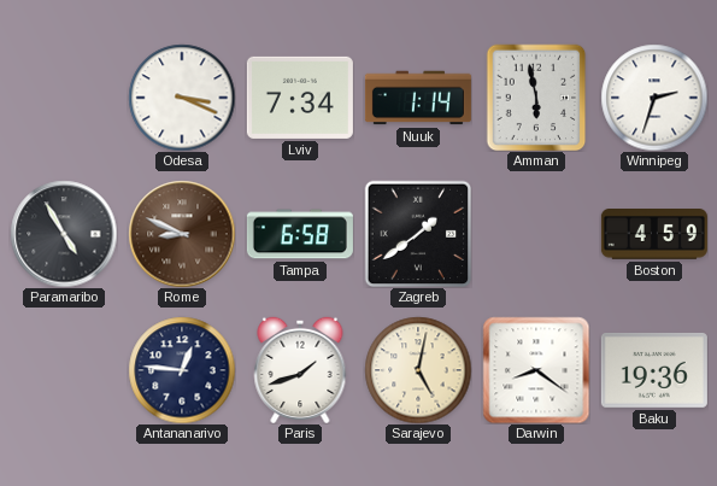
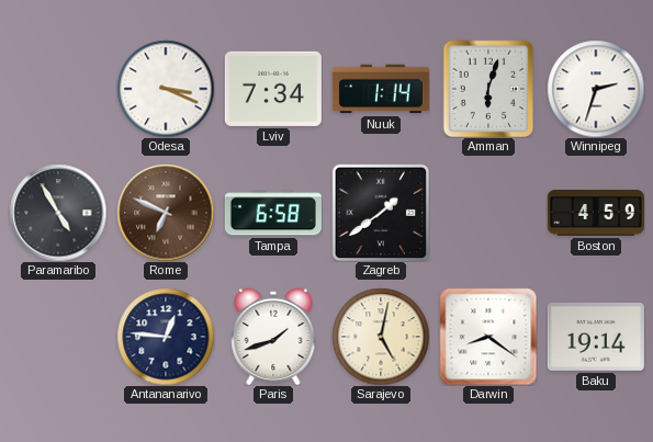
Amman: 5:58 -> 6:03 (488, 89)
Rome: 8:49 -> 6:49 (166, 213)
Baku: 19:36 -> 19:14 (596, 337)
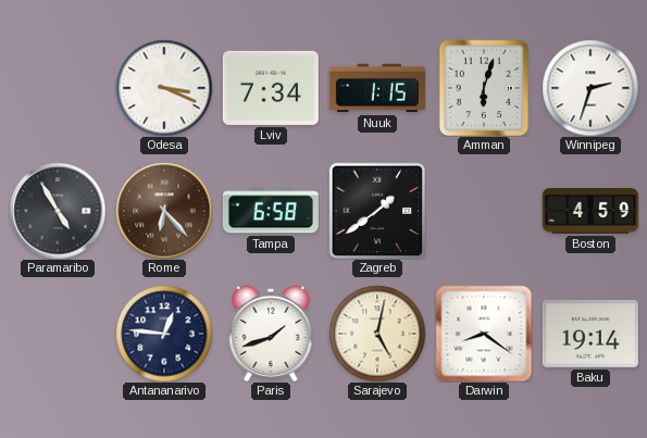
Nuuk: 1:14 -> 1:15 (377, 88)
Rome: 6:49 -> 6:23 (164, 211)
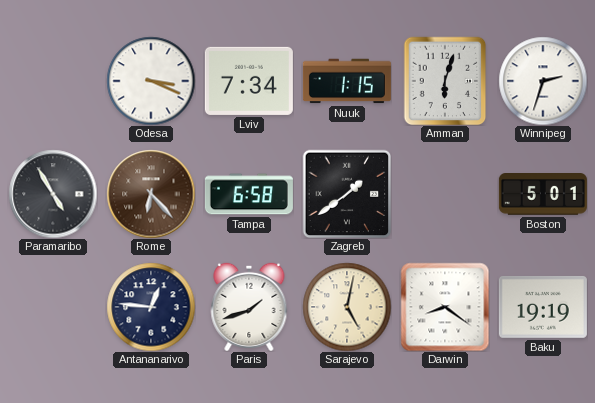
Boston: 4:59 -> 5:01 (543, 195)
Baku: 19:14 -> 19:19 (543, 307)
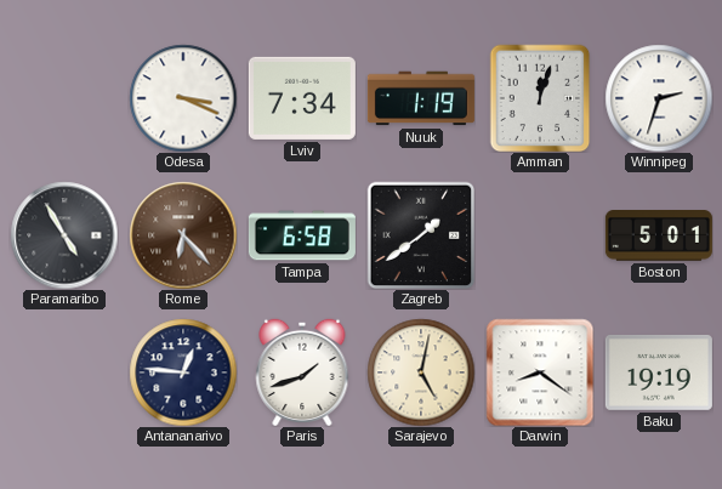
Nuuk: 1:15 -> 1:19 (421, 98)
Amman: 6:03 -> 12:03 (540, 98)
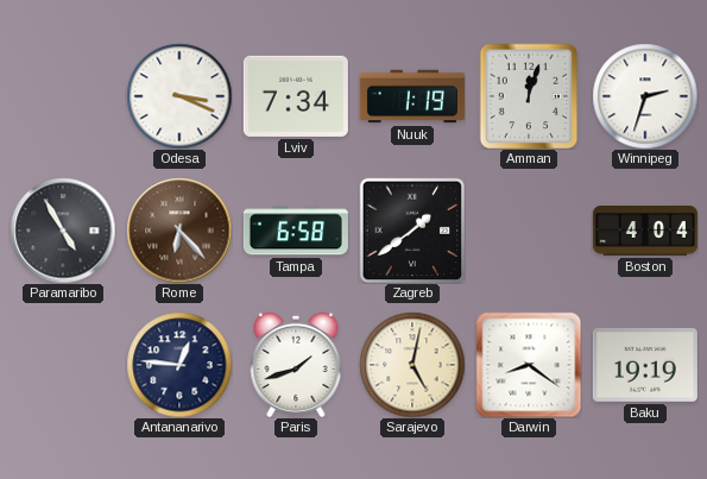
Boston: 5:01 -> 4:04 (645, 232)
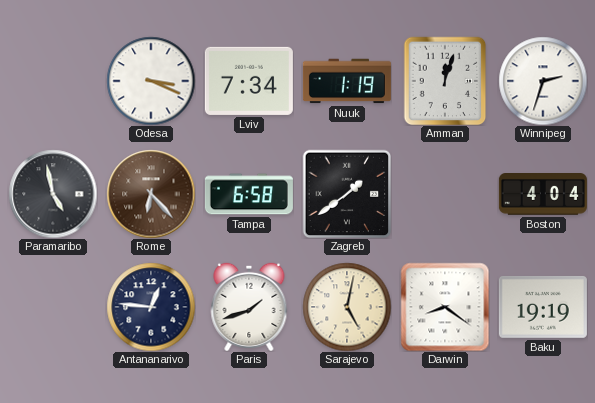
Paramaribo: 4:55 -> 4:58 (53, 194)
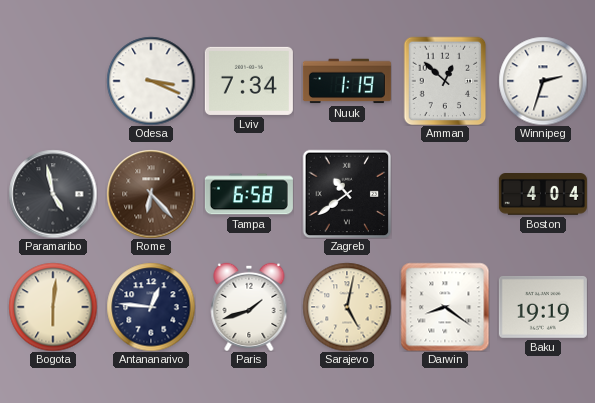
Amman: 12:03 -> 12:52 (445, 81)
Zagreb: 1:39 -> 10:39 (347, 194)
Bogota: none -> 6:01 (53, 307)
